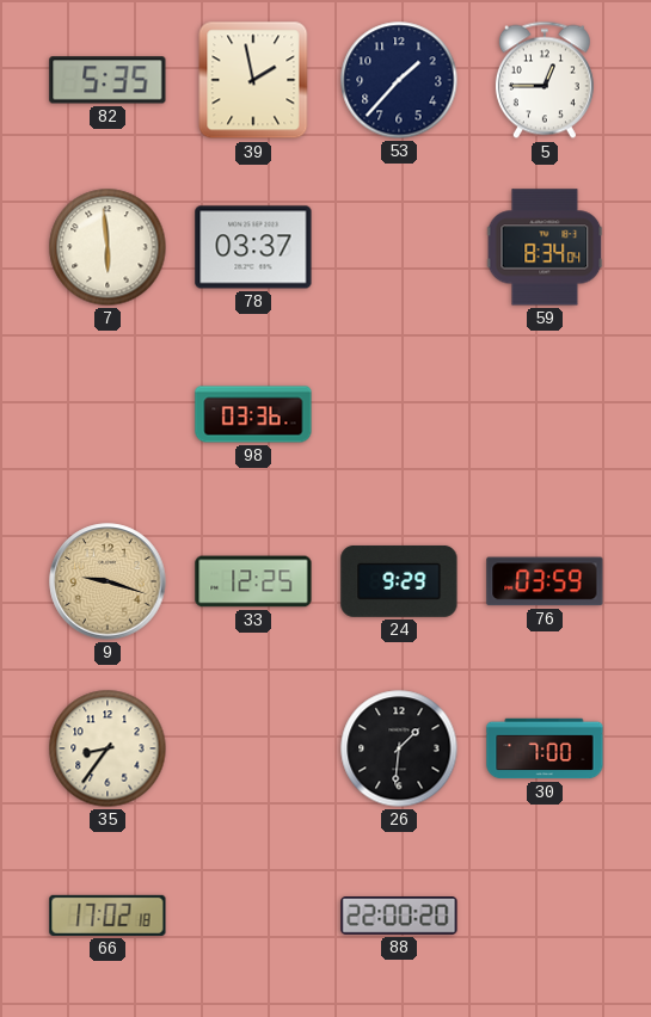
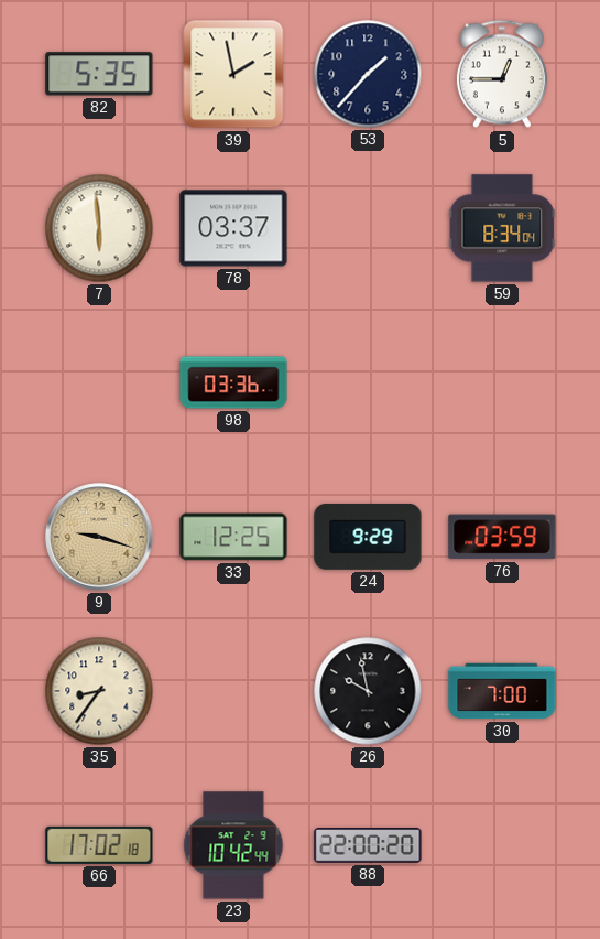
26: 1:31 -> 9:58 (368, 691)
23: none -> 10:42 (233, 845)
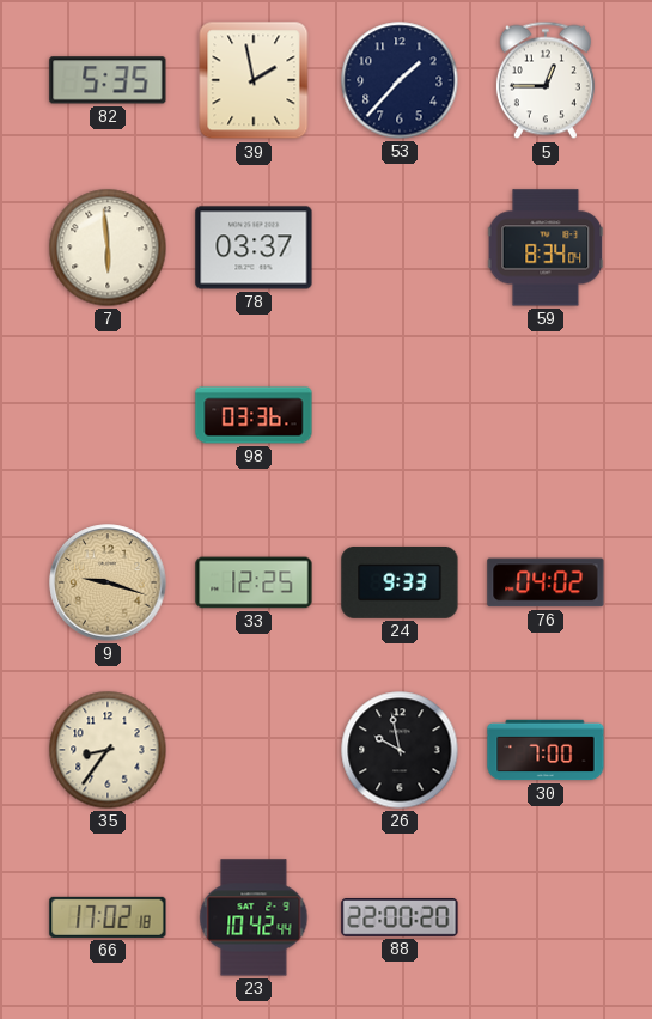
24: 9:29 -> 9:33 (400, 582)
76: 03:59 -> 04:02 (546, 582)
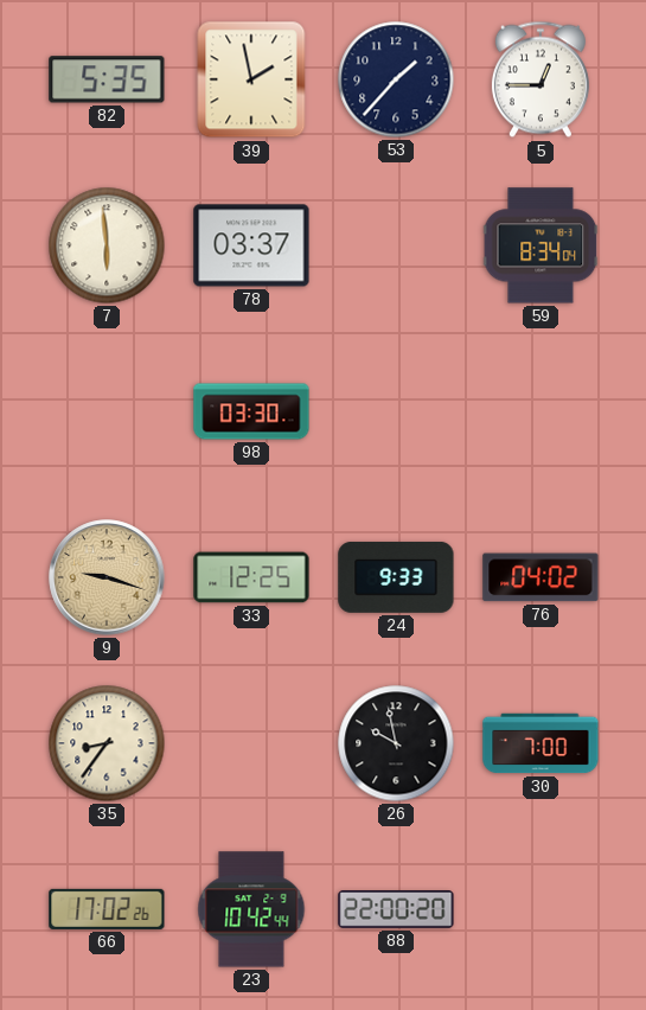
98: 03:36 -> 03:30 (251, 411)
66: 17:02:18 -> 17:02:26 (107, 909)
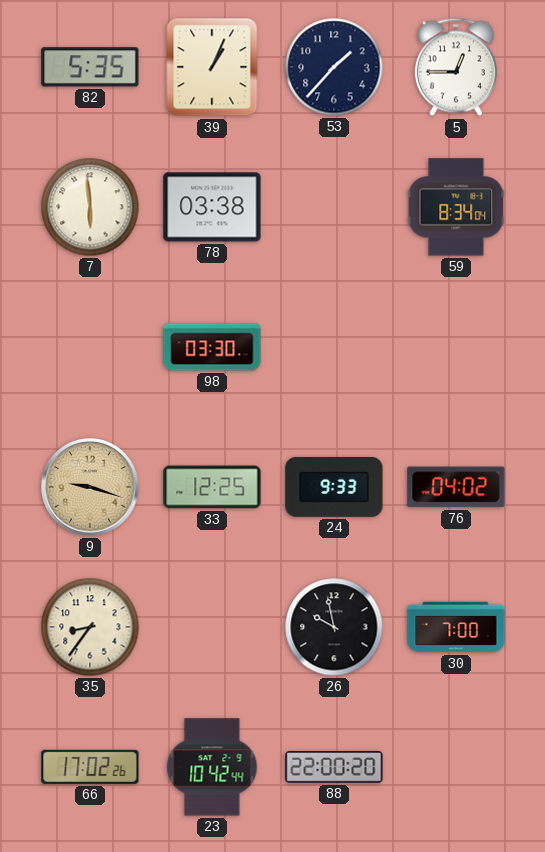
39: 1:58 -> 1:04 (212, 67)
78: 03:37 -> 03:38 (212, 207)
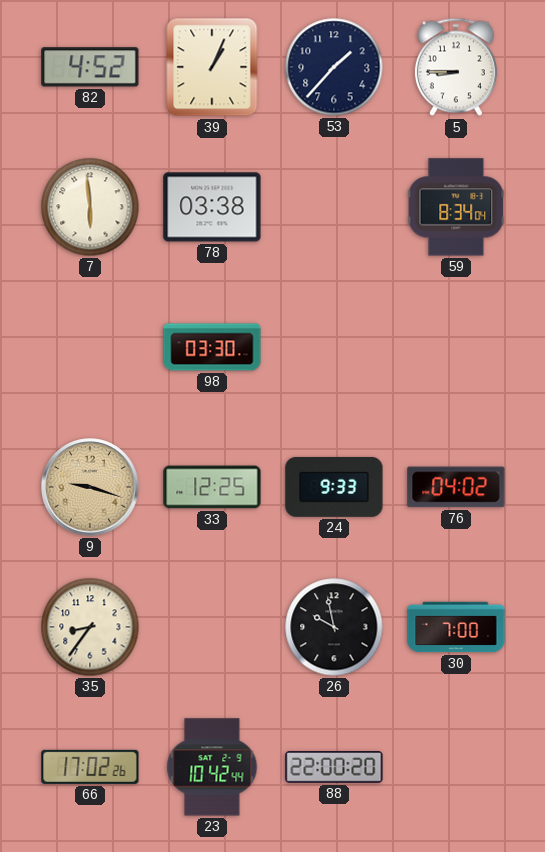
82: 5:35 -> 4:52 (90, 67)
5: 12:45 -> 8:45 (456, 67)
